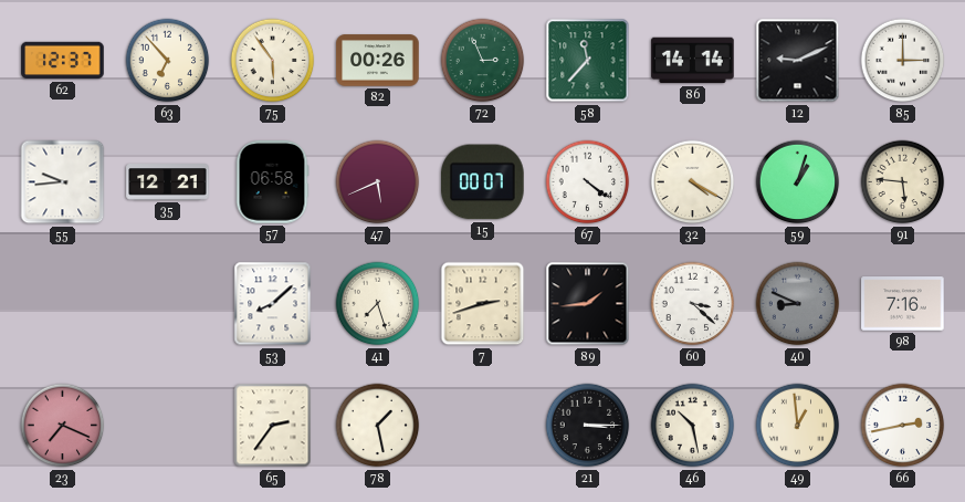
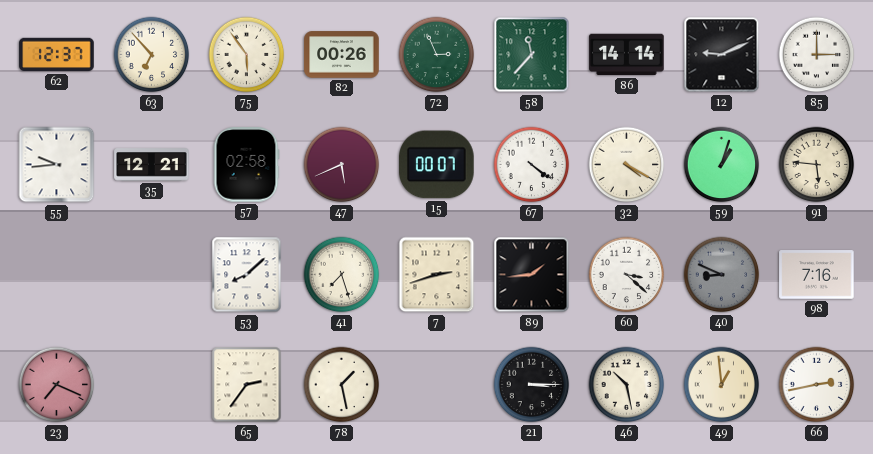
57: 06:58 -> 02:58 (246, 165)
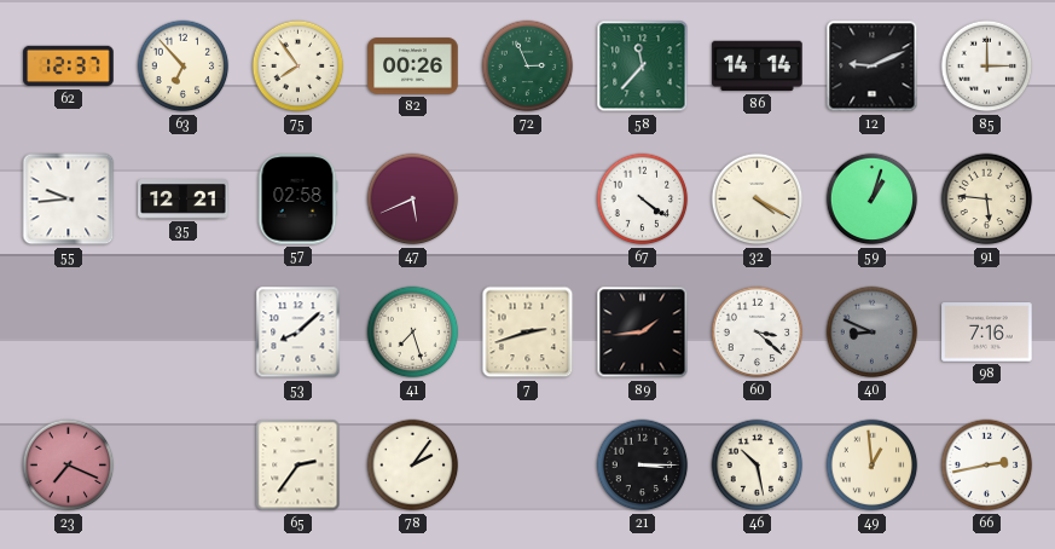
75: 5:54 -> 7:54 (298, 67)
15: 00:07 -> none (437, 165)
78: 1:28 -> 2:06 (413, 466)
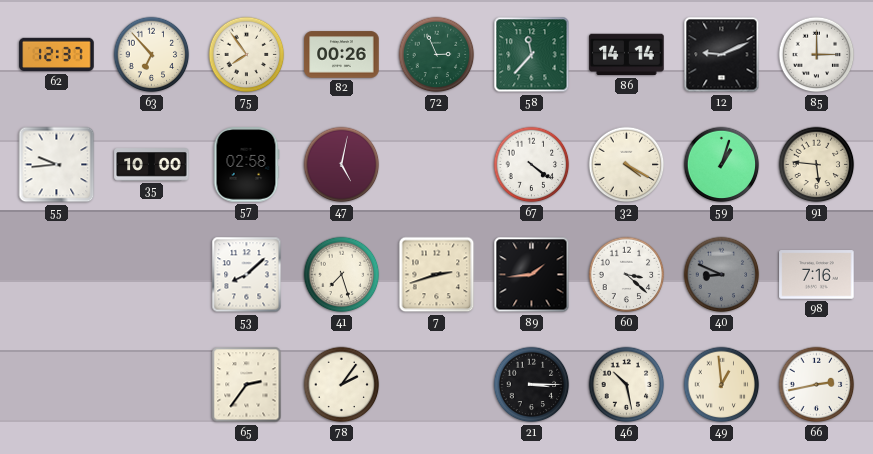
35: 12:21 -> 10:00 (152, 165)
47: 5:41 -> 5:02 (342, 165)
23: 7:19 -> none (69, 466)
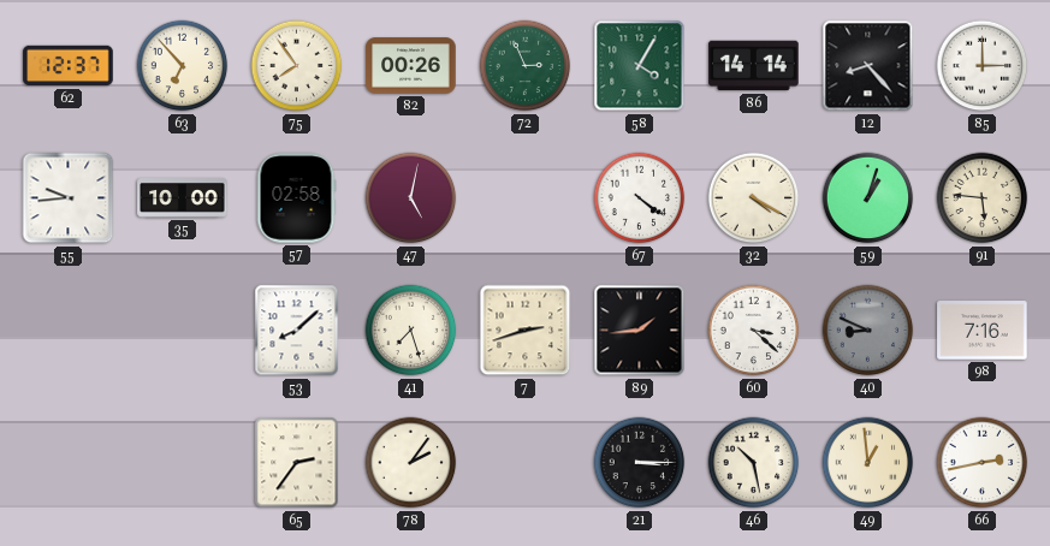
58: 11:37 -> 4:05 (640, 66)
12: 9:11 -> 8:23 (868, 66)
